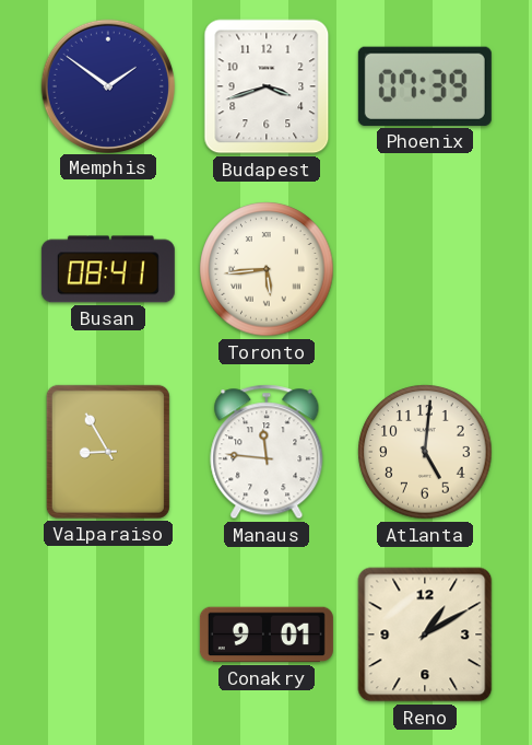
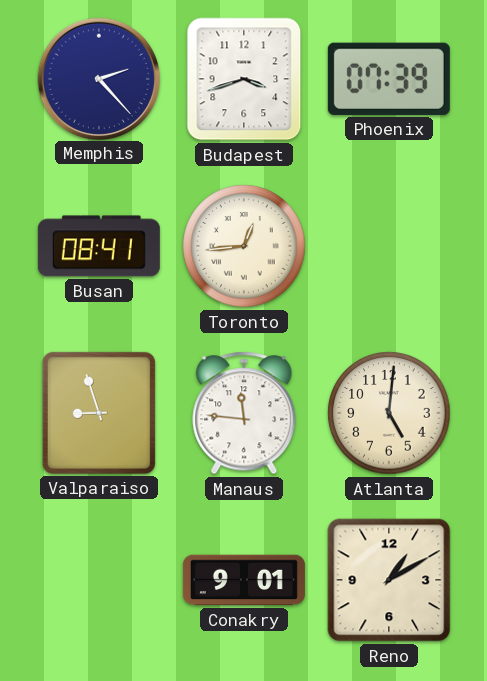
Memphis: 1:51 -> 2:23 (98, 78)
Toronto: 5:44 -> 12:44 (244, 246)
Valparaiso: 8:55 -> 8:57 (99, 413)
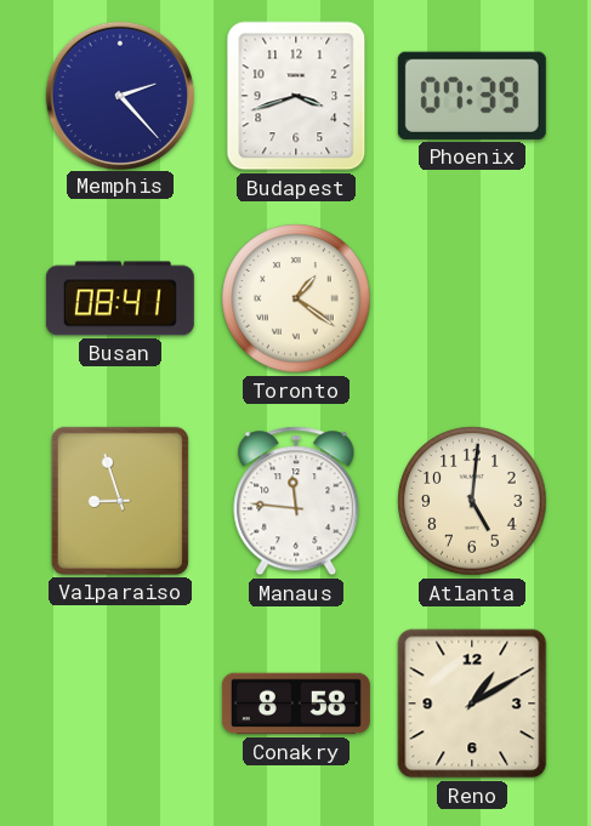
Toronto: 12:44 -> 1:21 (296, 298)
Conakry: 9:01 -> 8:58 (296, 703)
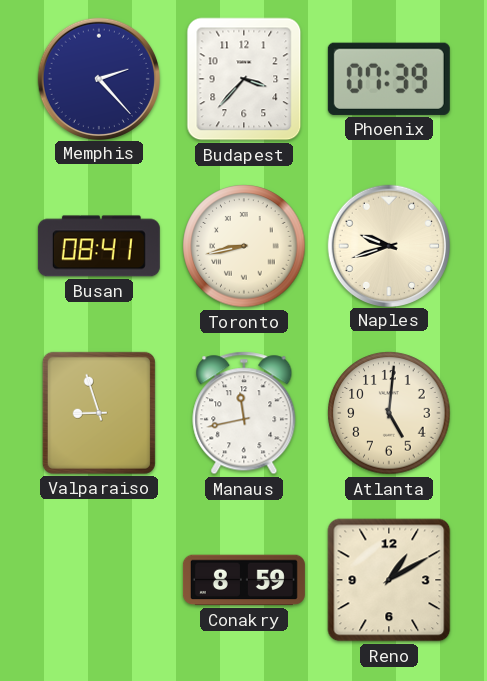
Budapest: 3:42 -> 3:37 (244, 79)
Toronto: 1:21 -> 8:43 (244, 246)
Naples: none -> 9:42 (388, 245)
Manaus: 11:46 -> 11:43 (244, 413)
Conakry: 8:58 -> 8:59 (244, 580)
